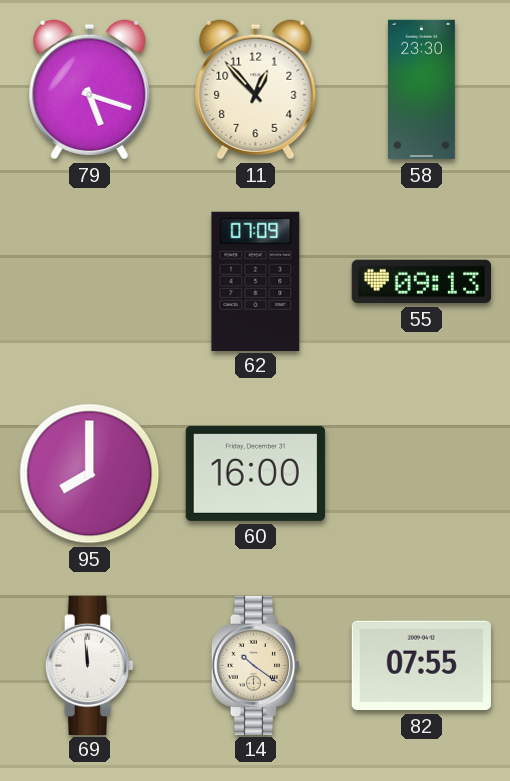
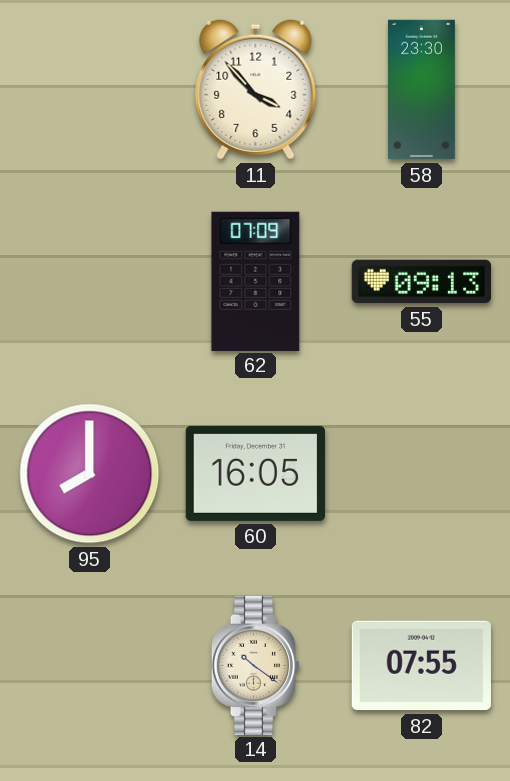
79: 5:18 -> none (90, 90)
11: 12:53 -> 3:53 (256, 90)
60: 16:00 -> 16:05 (255, 473)
69: 11:59 -> none (90, 665)
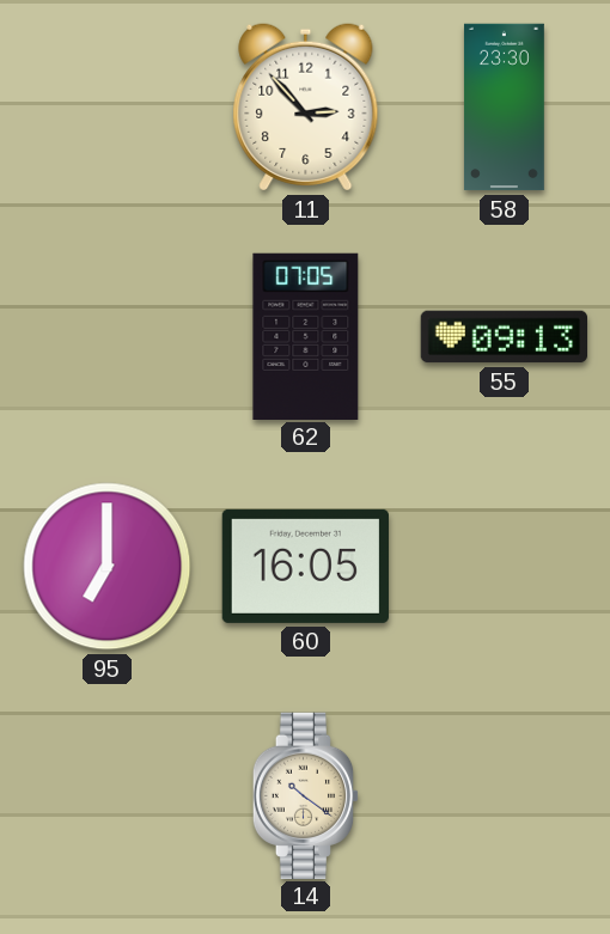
11: 3:53 -> 2:53 (306, 108)
62: 07:09 -> 07:05 (306, 336)
95: 8:00 -> 7:00 (108, 567)
82: 07:55 -> none (421, 666)
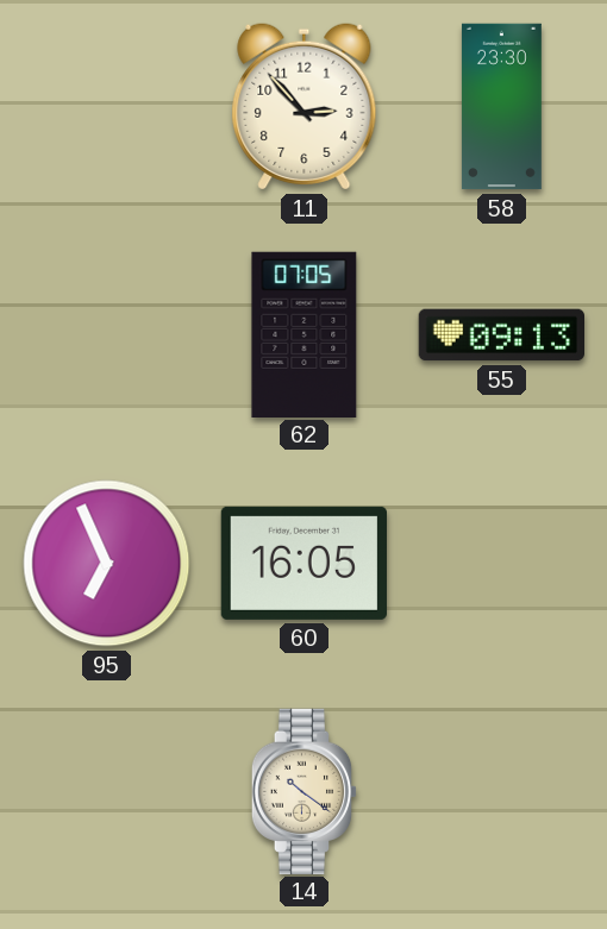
95: 7:00 -> 6:56 (107, 564)
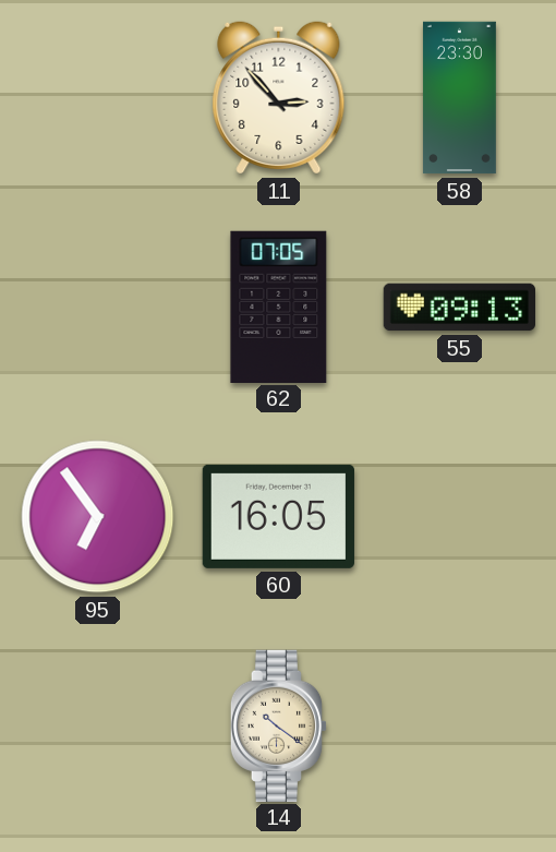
95: 6:56 -> 6:54 (98, 517)
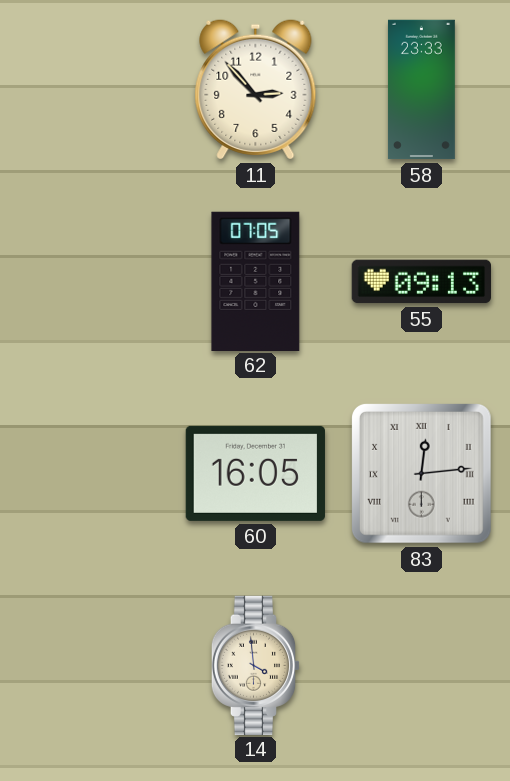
58: 23:30 -> 23:33 (421, 90)
95: 6:54 -> none (98, 517)
83: none -> 12:14 (421, 473)
14: 10:21 -> 3:59 (256, 665)
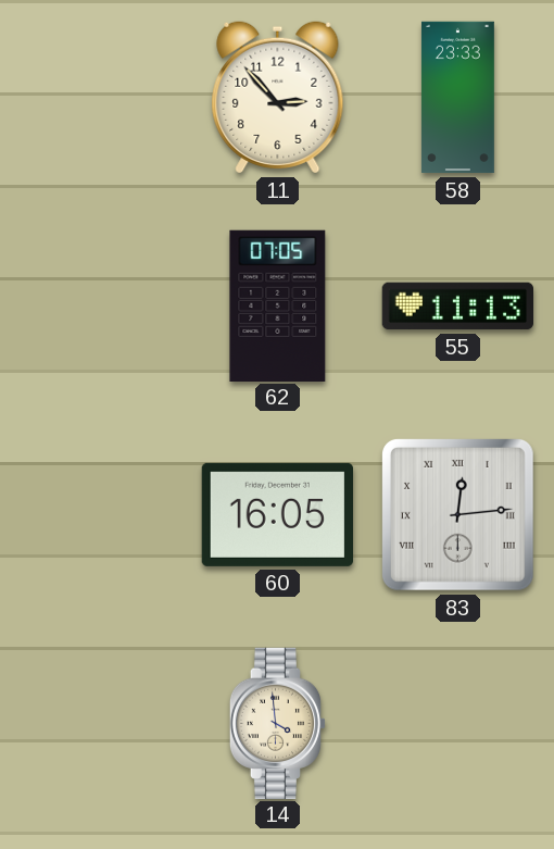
55: 09:13 -> 11:13 (457, 307)
